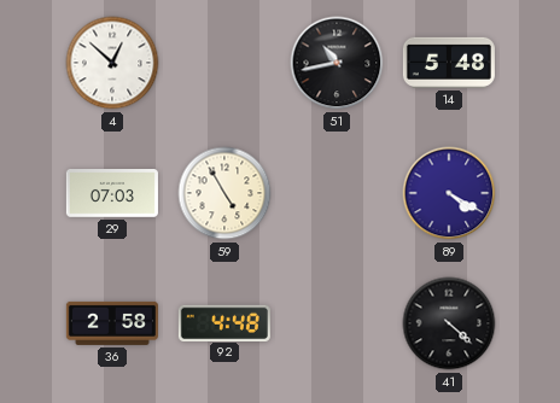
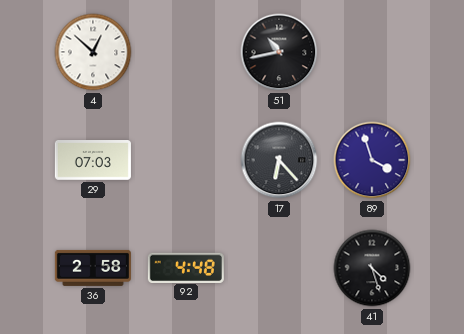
14: 5:48 -> none (449, 63)
59: 4:55 -> none (224, 193)
17: none -> 6:23 (279, 160)
89: 4:20 -> 3:57 (372, 160)
41: 4:22 -> 4:27 (372, 268)
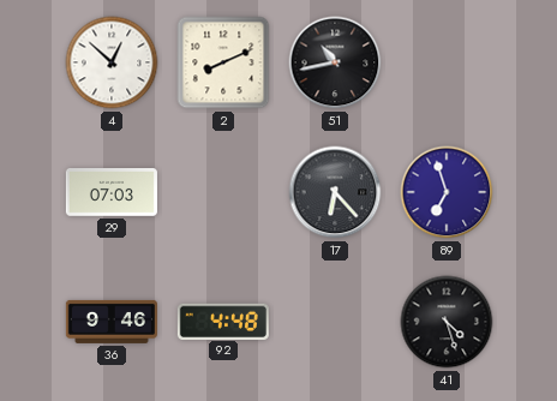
2: none -> 8:11 (223, 62)
89: 3:57 -> 6:57 (447, 192)
36: 2:58 -> 9:46 (112, 322)
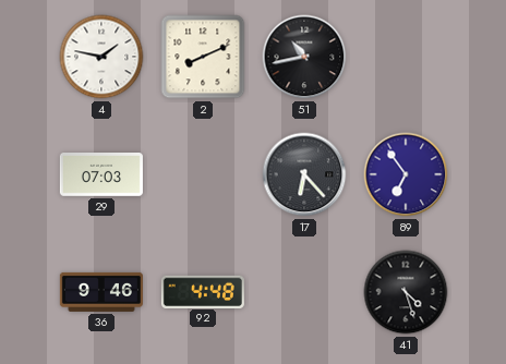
4: 12:52 -> 1:47 (101, 57)
89: 6:57 -> 6:54 (406, 174)
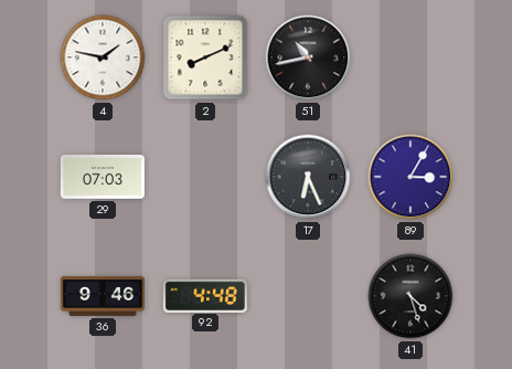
17: 6:23 -> 6:26 (308, 177)
89: 6:54 -> 3:05 (410, 177)
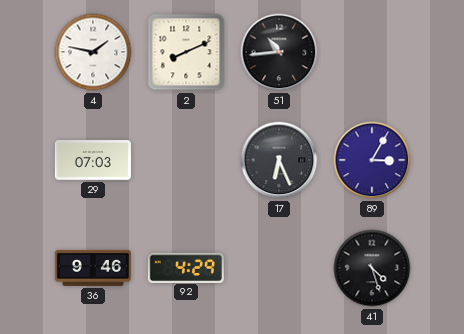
51: 10:43 -> 10:44 (279, 52)
92: 4:48 -> 4:29 (186, 267)
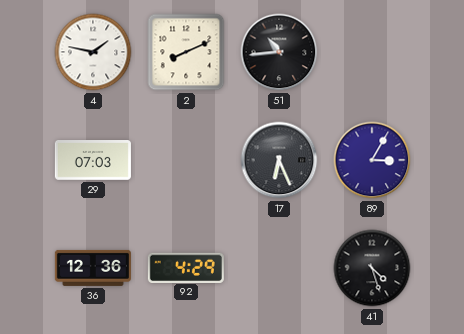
36: 9:46 -> 12:36 (93, 268)
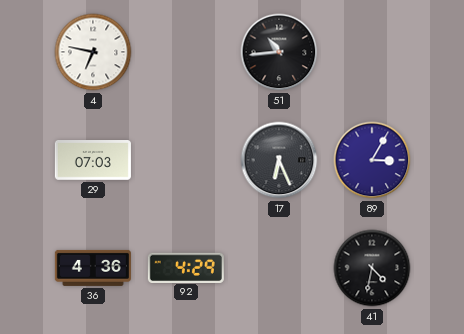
4: 1:47 -> 6:47 (93, 52)
2: 8:11 -> none (186, 52)
36: 12:36 -> 4:36 (93, 268)
41: 4:27 -> 4:32 (372, 268)
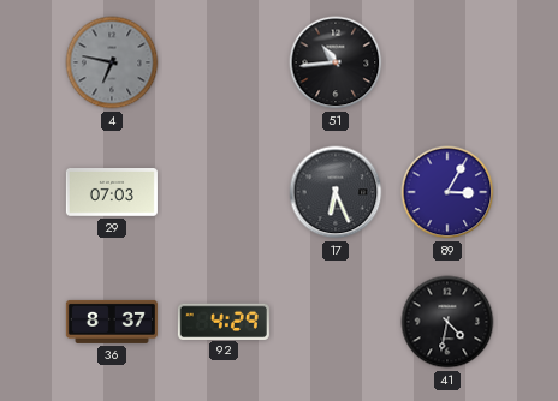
4 dial: white -> grey (112, 62)
36: 4:36 -> 8:37 (112, 322)
